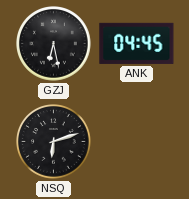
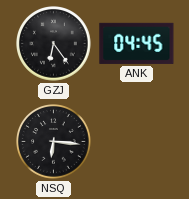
GZJ: 6:28 -> 6:24 (54, 44)
NSQ: 6:12 -> 6:16 (54, 142)
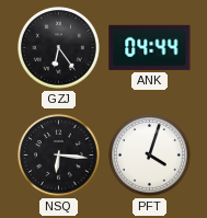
ANK: 04:45 -> 04:44 (150, 47)
PFT: none -> 4:03 (150, 156)
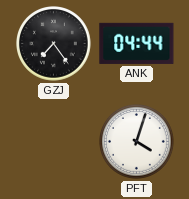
GZJ: 6:24 -> 7:24 (54, 44)
NSQ: 6:16 -> none (59, 156)
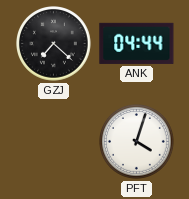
GZJ: 7:24 -> 7:22 (54, 44)
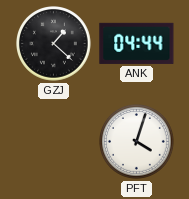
GZJ: 7:22 -> 1:22 (54, 44)
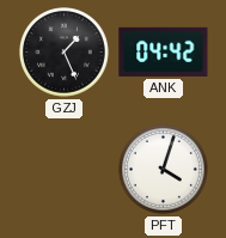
GZJ: 1:22 -> 1:26 (65, 53)
ANK: 04:44 -> 04:42 (164, 51)
